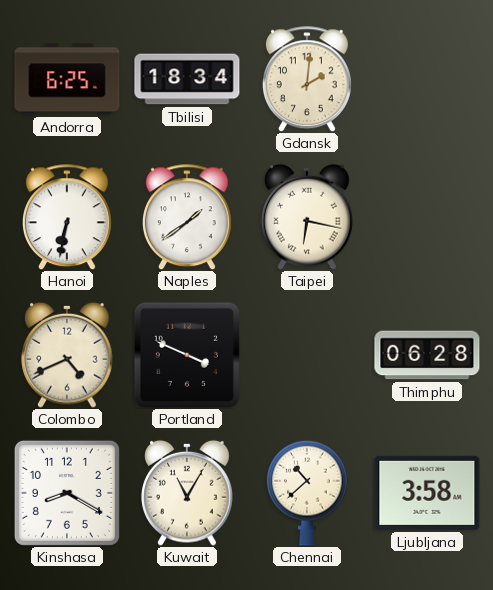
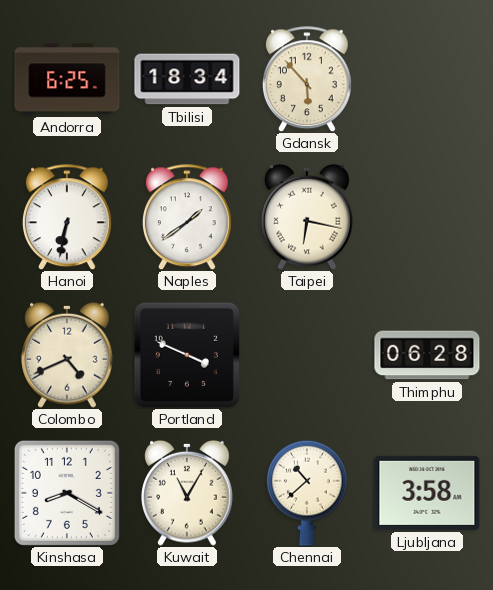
Gdansk: 2:01 -> 5:53 (307, 79)
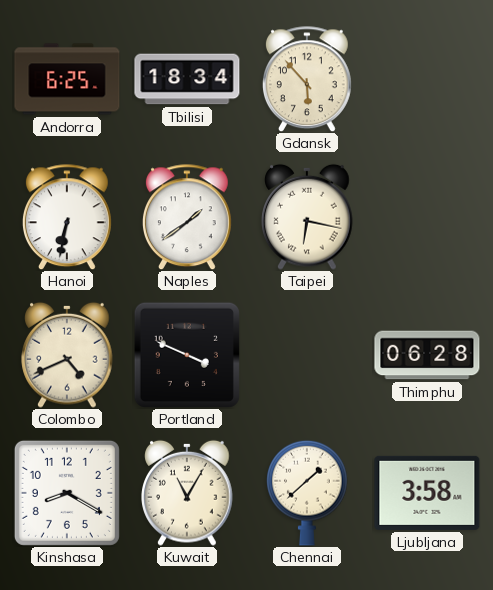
Chennai: 10:38 -> 1:38 (307, 493)
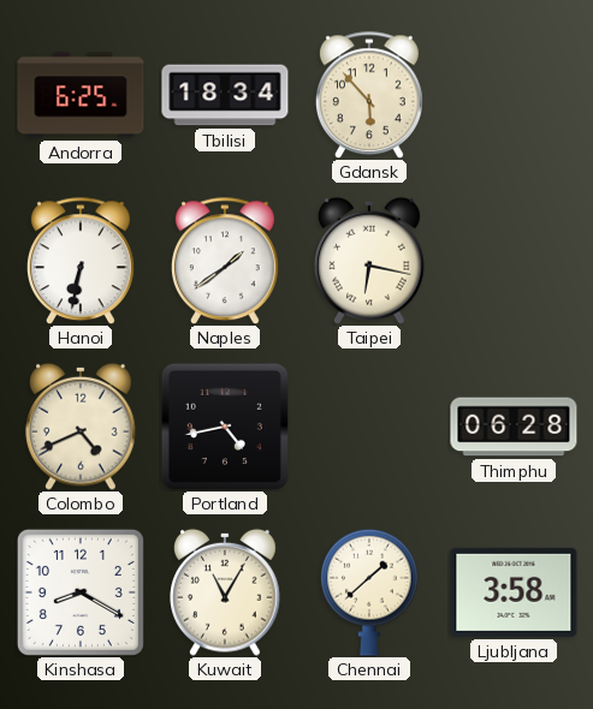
Portland: 3:49 -> 4:43 (225, 427)
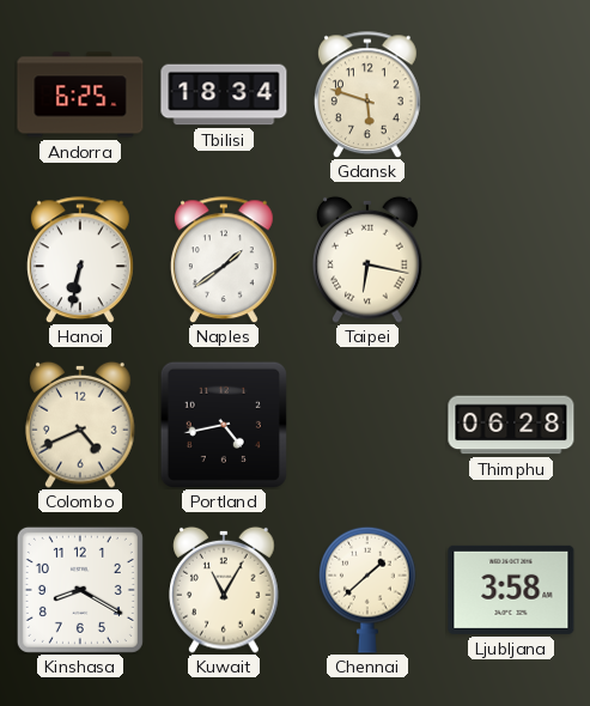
Gdansk: 5:53 -> 5:48 (367, 95)
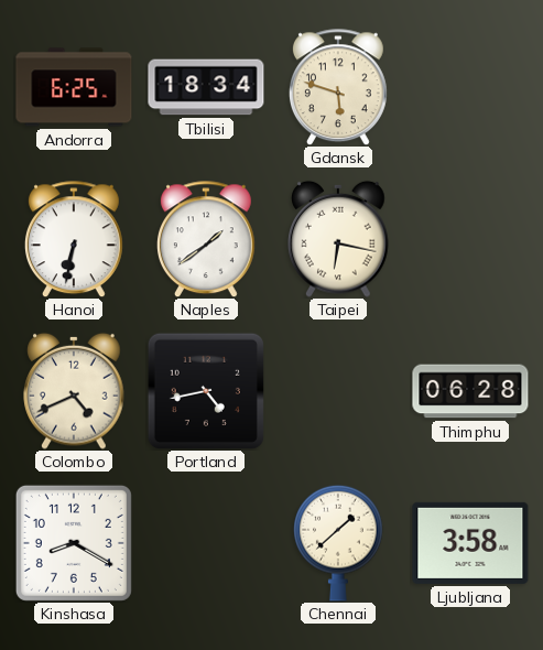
Kuwait: 11:05 -> none (224, 590)
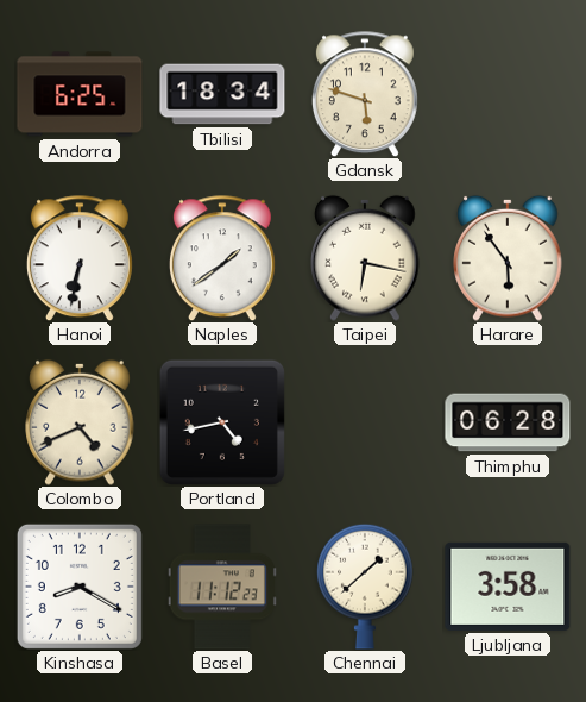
Harare: none -> 5:54 (508, 258)
Basel: none -> 11:12 (222, 587)
